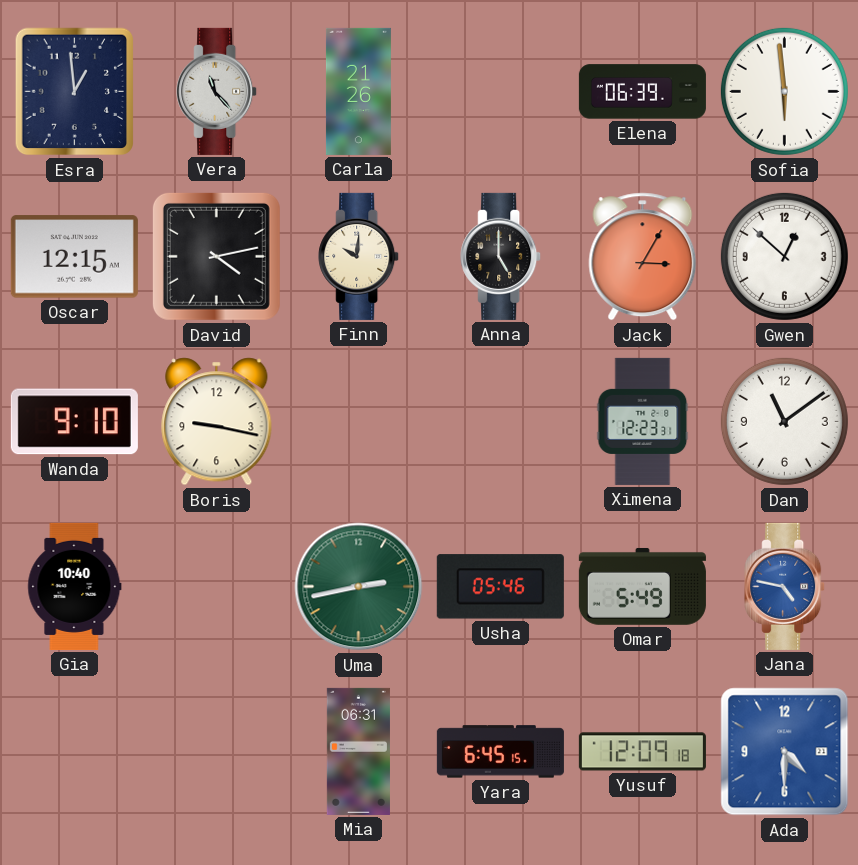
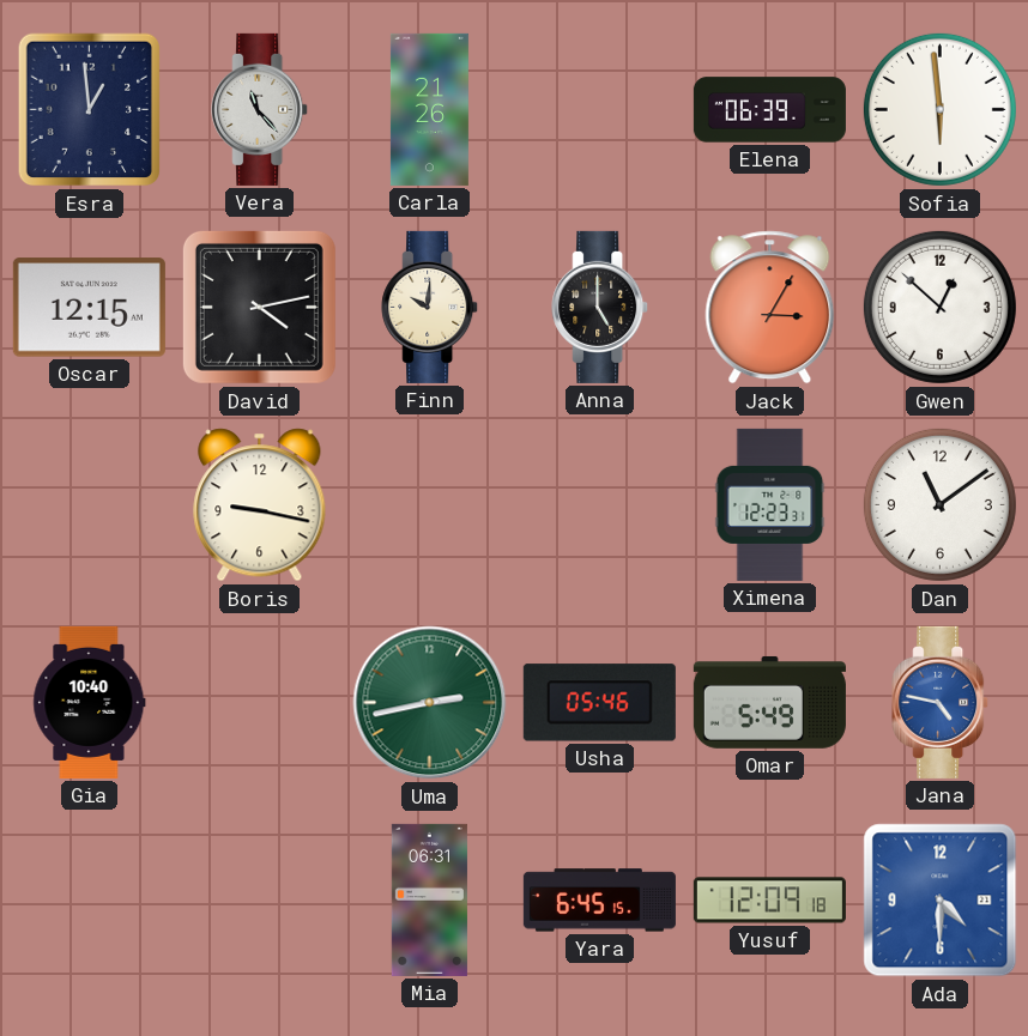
Wanda: 9:10 -> none (74, 422)
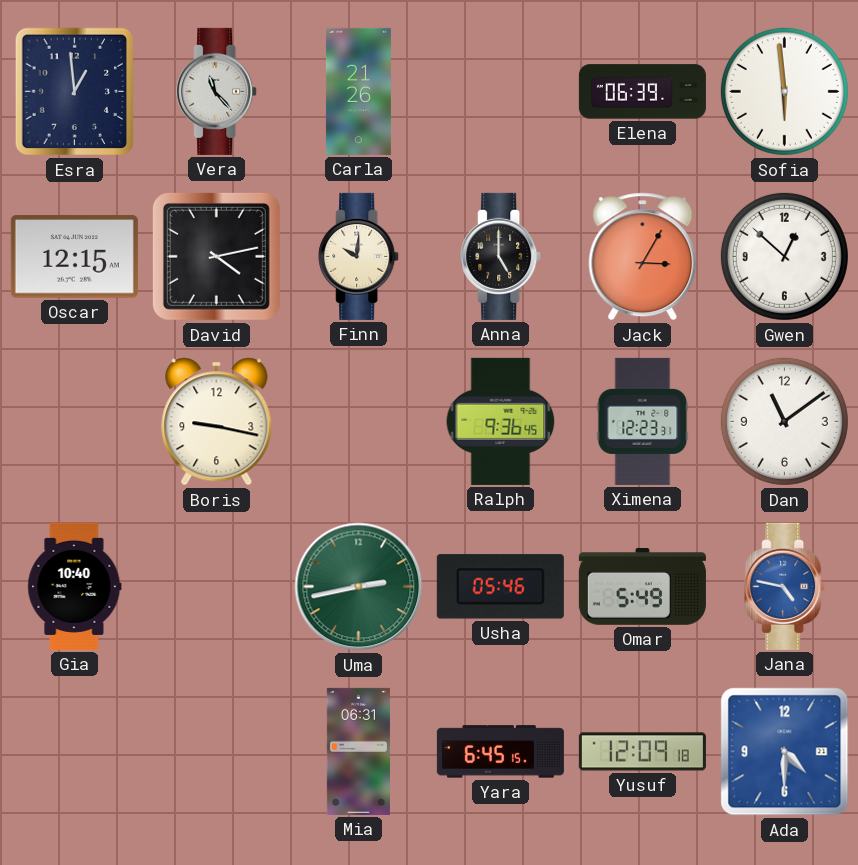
Ralph: none -> 9:36 (501, 421)
